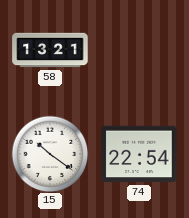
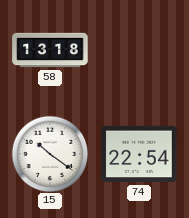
58: 13:21 -> 13:18 (50, 50)
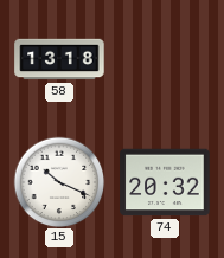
15: 10:21 -> 10:19 (59, 182)
74: 22:54 -> 20:32 (165, 182)
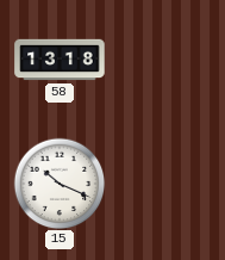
74: 20:32 -> none (165, 182)
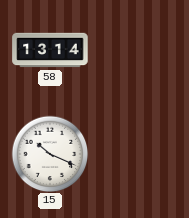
58: 13:18 -> 13:14 (50, 50)
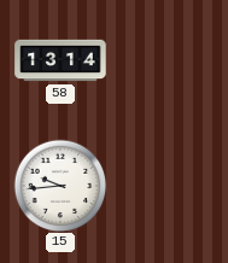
15: 10:19 -> 9:44 (60, 186)
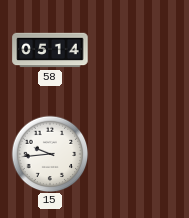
58: 13:14 -> 05:14 (50, 50)
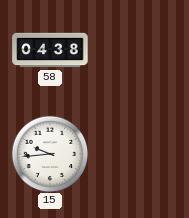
58: 05:14 -> 04:38 (50, 50)
